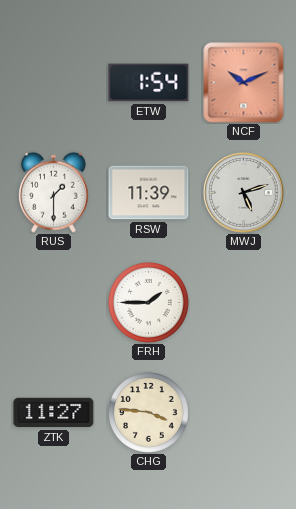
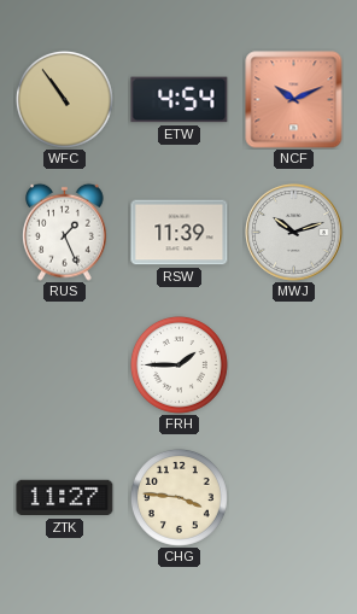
WFC: none -> 10:54 (64, 99)
ETW: 1:54 -> 4:54 (180, 100)
RUS: 1:30 -> 1:26 (65, 232)
MWJ: 5:12 -> 10:12 (294, 233)
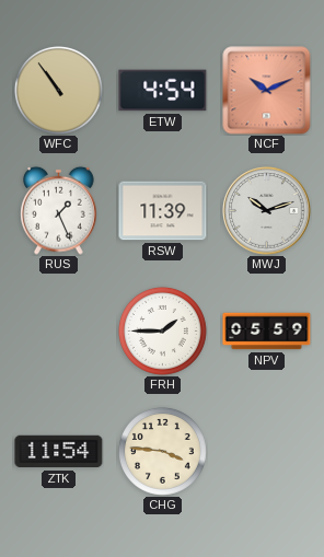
NPV: none -> 05:59 (267, 332)
ZTK: 11:27 -> 11:54 (59, 452)
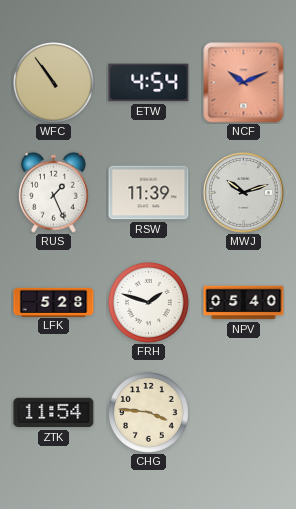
LFK: none -> 5:28 (54, 302)
FRH: 1:45 -> 1:48 (148, 302)
NPV: 05:59 -> 05:40 (244, 303)
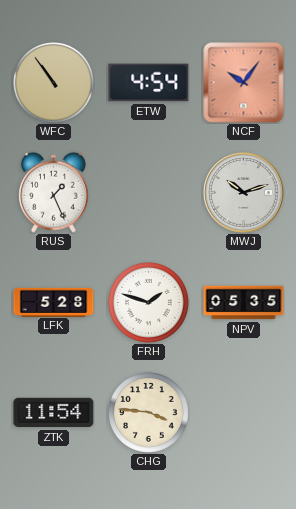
NCF: 10:11 -> 10:06 (244, 83)
RSW: 11:39 -> none (149, 193)
NPV: 05:40 -> 05:35 (244, 303)
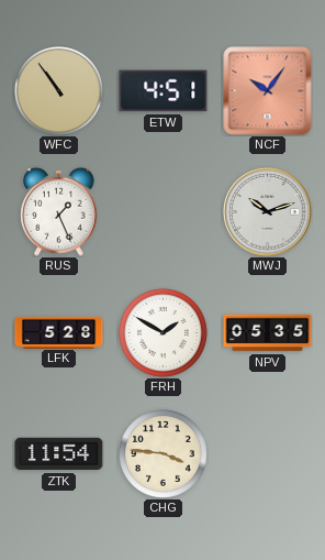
ETW: 4:54 -> 4:51 (164, 91)
FRH: 1:48 -> 1:50 (162, 332)
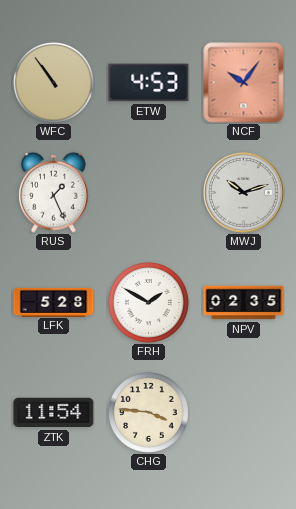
ETW: 4:51 -> 4:53 (149, 83)
NPV: 05:35 -> 02:35 (244, 303)
